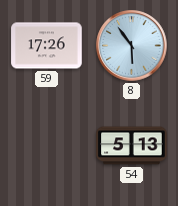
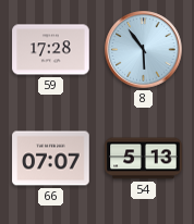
59: 17:26 -> 17:28 (51, 50)
66: none -> 07:07 (51, 159)
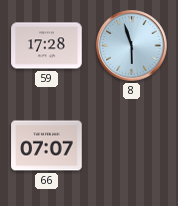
8: 5:54 -> 5:57 (132, 46)
54: 5:13 -> none (144, 159)
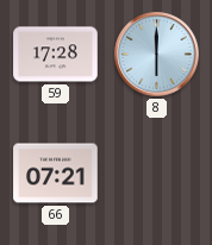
8: 5:57 -> 6:00 (157, 55)
66: 07:07 -> 07:21 (56, 174)
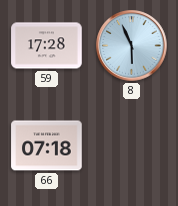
8: 6:00 -> 5:56 (132, 46)
66: 07:21 -> 07:18 (47, 146)
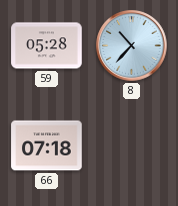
59: 17:28 -> 05:28 (47, 46)
8: 5:56 -> 10:37 (132, 46)
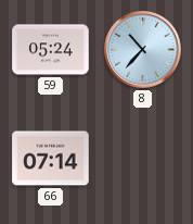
59: 05:28 -> 05:24 (51, 50)
66: 07:18 -> 07:14 (51, 159)
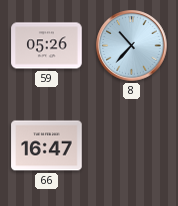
59: 05:24 -> 05:26 (47, 46)
66: 07:14 -> 16:47 (47, 146)
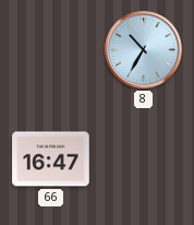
59: 05:26 -> none (47, 46)
8: 10:37 -> 10:35 (144, 50)
